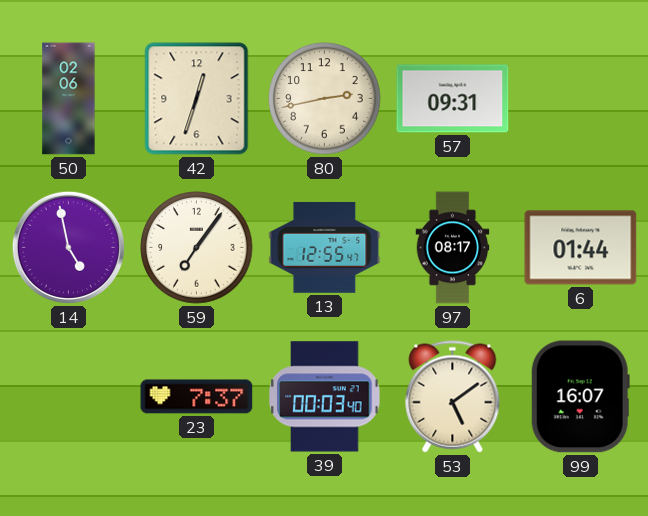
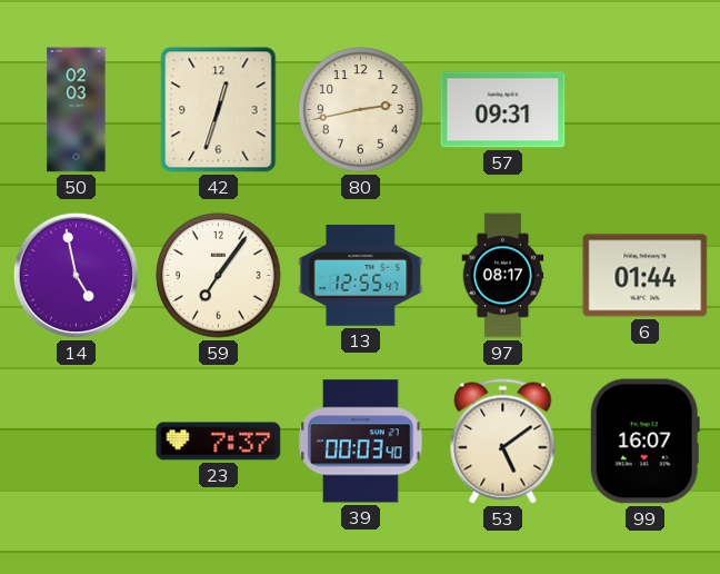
50: 02:06 -> 02:03 (77, 110)
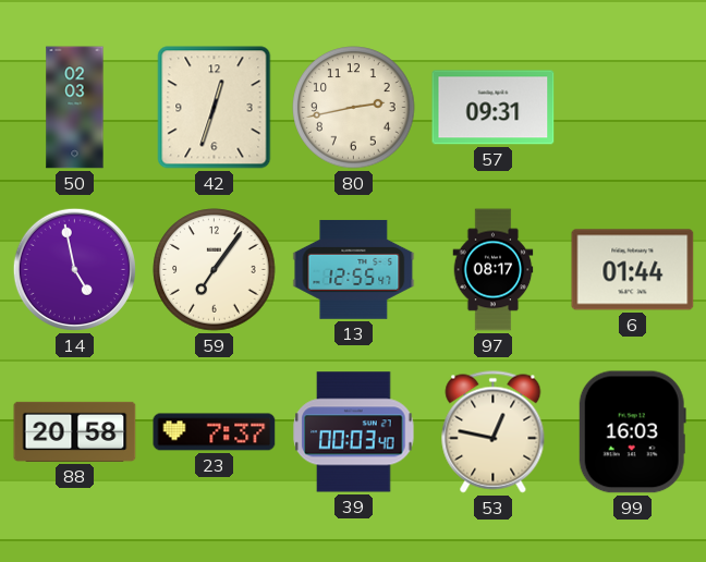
88: none -> 20:58 (75, 431)
53: 5:09 -> 12:47 (494, 432)
99: 16:07 -> 16:03 (632, 432)
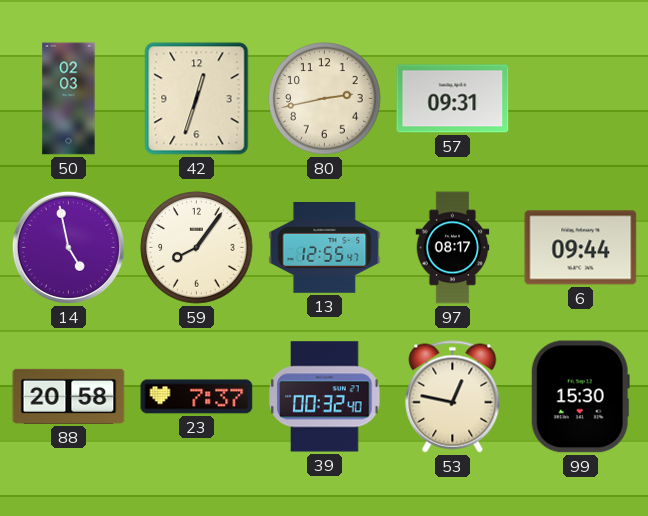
59: 7:06 -> 8:06 (197, 248)
6: 01:44 -> 09:44 (581, 248)
39: 00:03 -> 00:32 (325, 397)
99: 16:03 -> 15:30 (580, 397)
